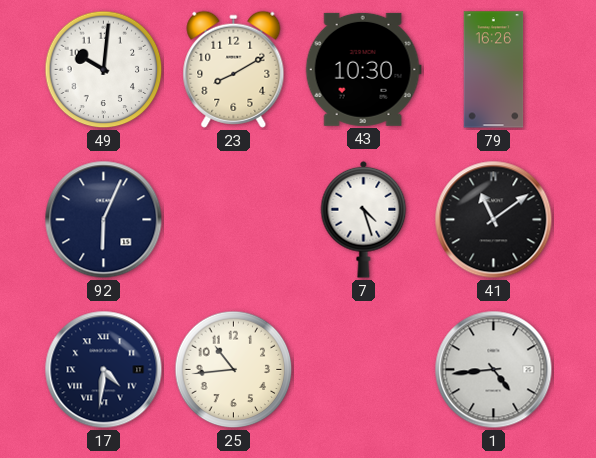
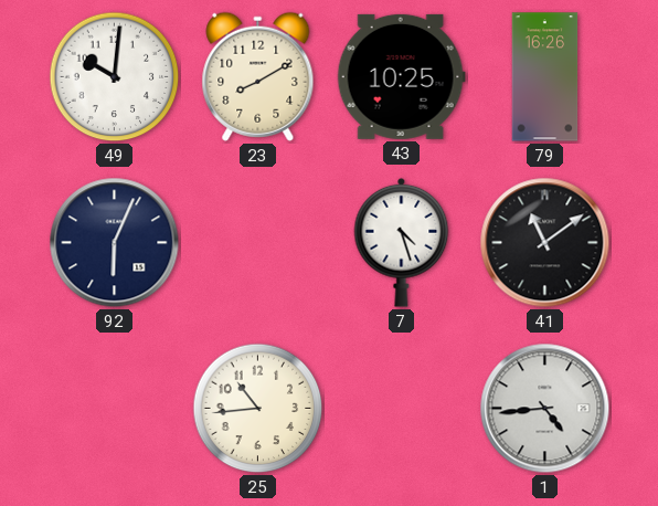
43: 10:30 -> 10:25 (401, 76)
17: 4:31 -> none (104, 370)
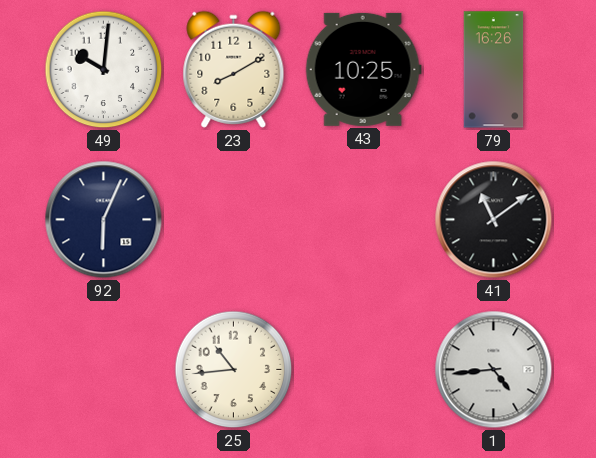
7: 4:27 -> none (402, 242)
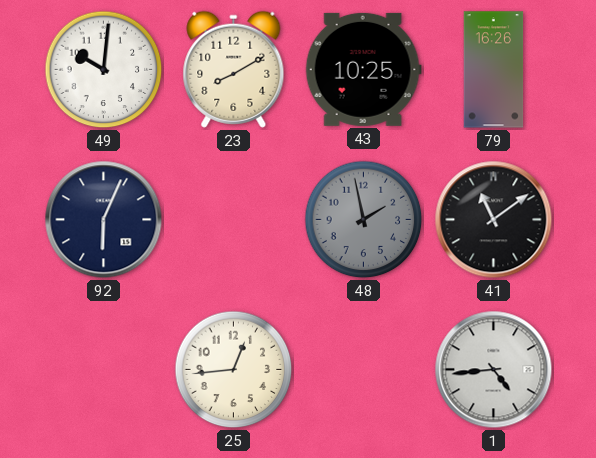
48: none -> 1:58 (364, 220)
25: 10:44 -> 12:44 (234, 370)
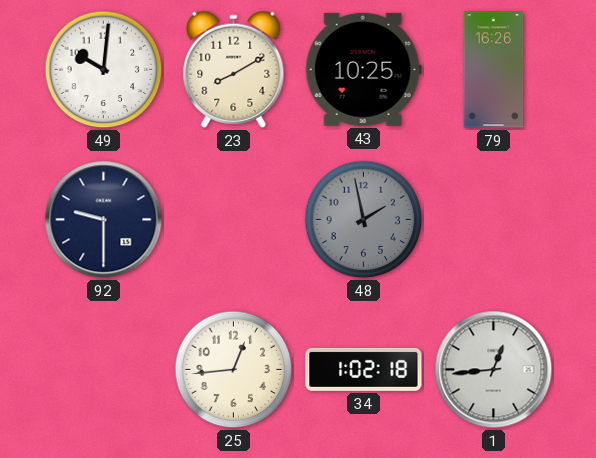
92: 6:04 -> 9:30 (104, 220)
41: 11:09 -> none (494, 220)
34: none -> 1:02 (364, 369)
1: 4:44 -> 12:44 (494, 370)
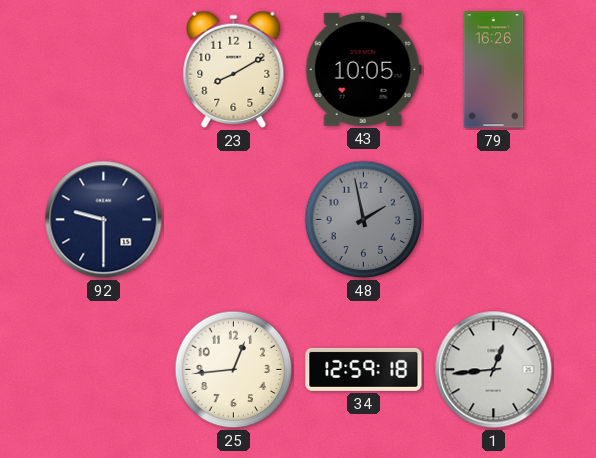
49: 10:01 -> none (104, 70)
43: 10:25 -> 10:05 (363, 69)
34: 1:02 -> 12:59 (364, 369)
